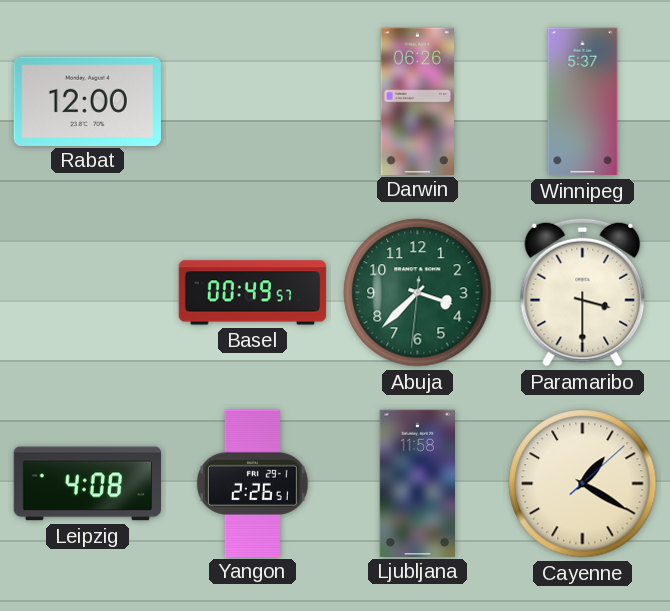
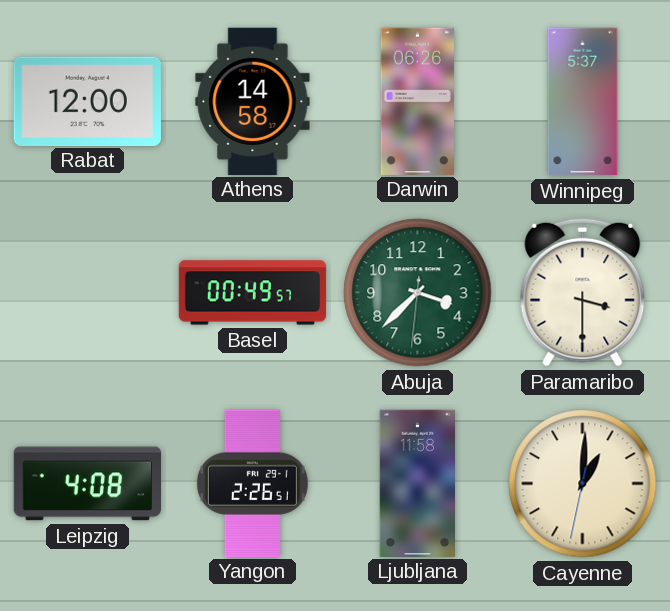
Athens: none -> 14:58 (253, 101)
Cayenne: 1:20 -> 1:00 (583, 484)
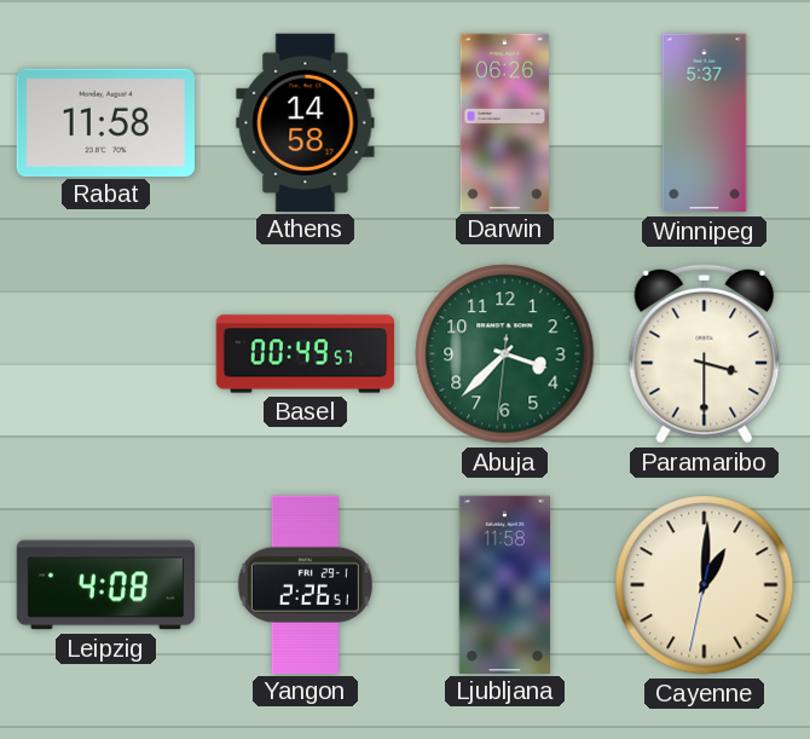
Rabat: 12:00 -> 11:58 (105, 122)
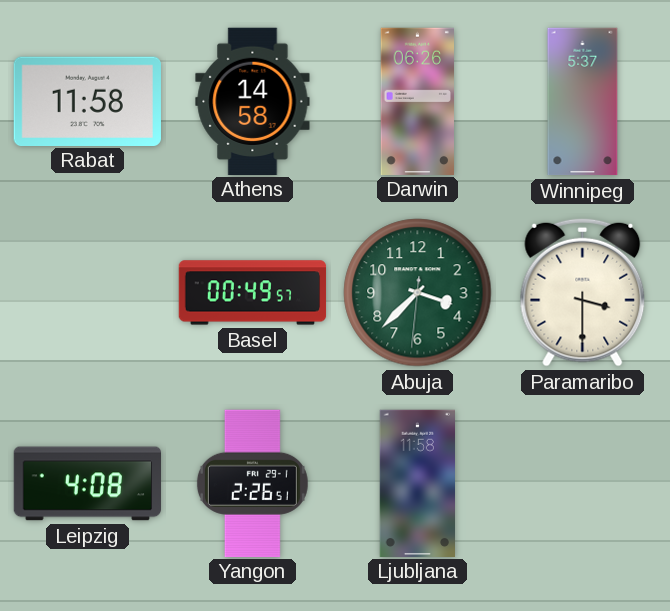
Cayenne: 1:00 -> none (705, 585)
